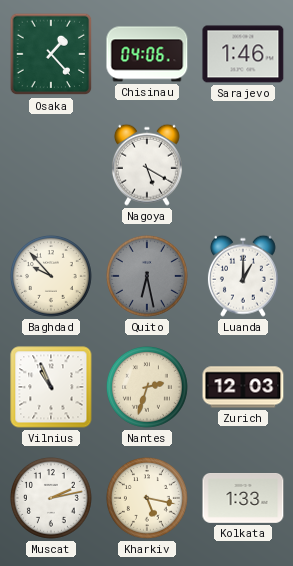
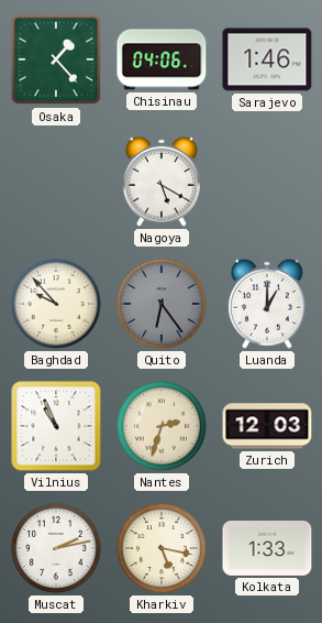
Quito: 6:28 -> 6:24 (162, 304)
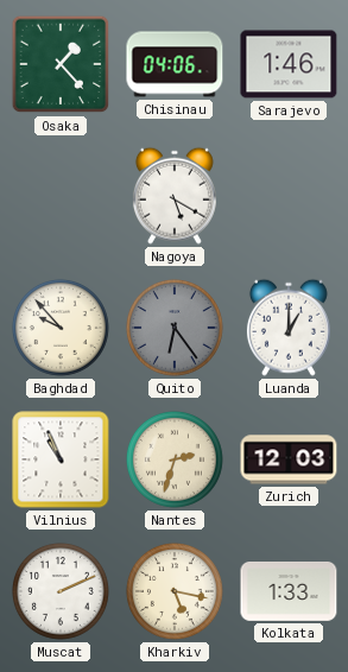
Muscat: 2:13 -> 2:11 (61, 591)
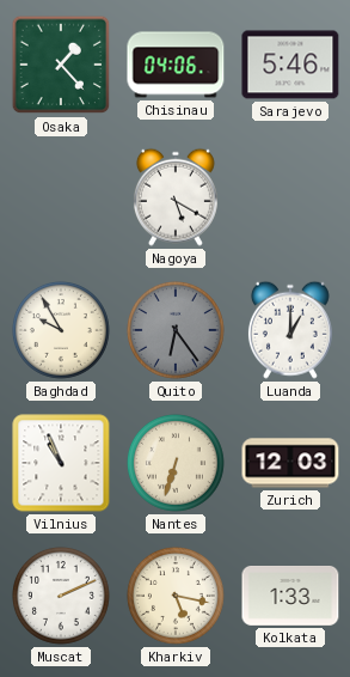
Sarajevo: 1:46 -> 5:46 (290, 65)
Baghdad: 9:53 -> 9:55 (61, 330)
Nantes: 2:33 -> 6:33 (176, 463)
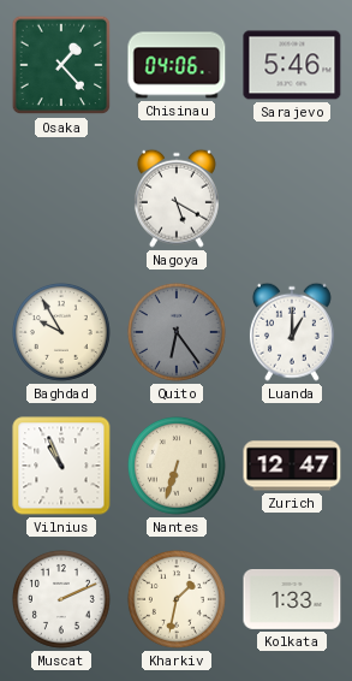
Zurich: 12:03 -> 12:47 (292, 466)
Kharkiv: 5:17 -> 1:32 (177, 599)
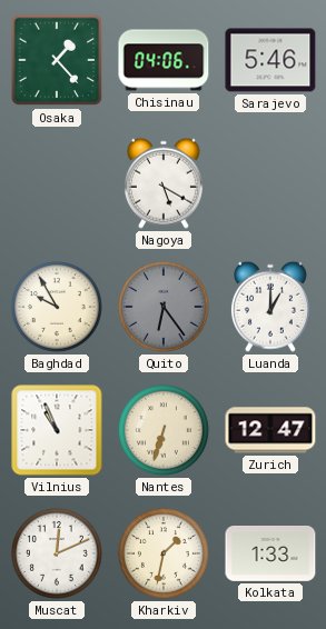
Muscat: 2:11 -> 12:11 (57, 553)
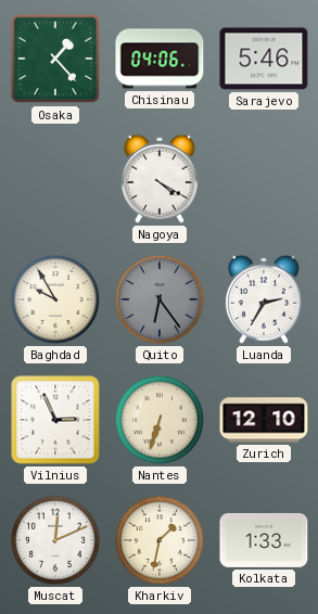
Nagoya: 5:20 -> 4:20 (160, 179)
Luanda: 1:00 -> 2:35 (264, 299)
Vilnius: 10:56 -> 2:56 (55, 420)
Zurich: 12:47 -> 12:10 (264, 420)
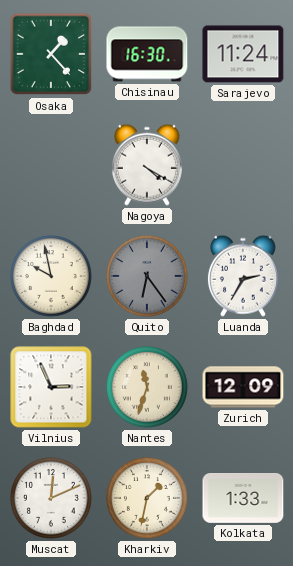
Chisinau: 04:06 -> 16:30 (147, 54)
Sarajevo: 5:46 -> 11:24 (243, 54)
Baghdad: 9:55 -> 9:58 (51, 276)
Nantes: 6:33 -> 11:33 (147, 387)
Zurich: 12:10 -> 12:09 (243, 387)
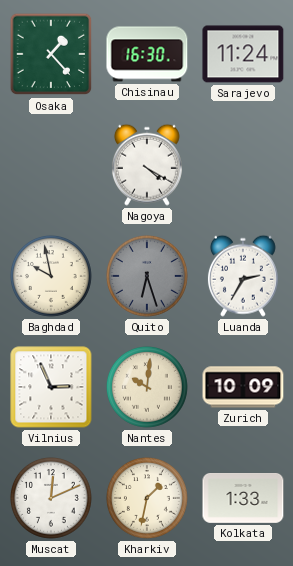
Quito: 6:24 -> 6:27 (147, 276)
Nantes: 11:33 -> 10:01 (147, 387)
Zurich: 12:09 -> 10:09 (243, 387)
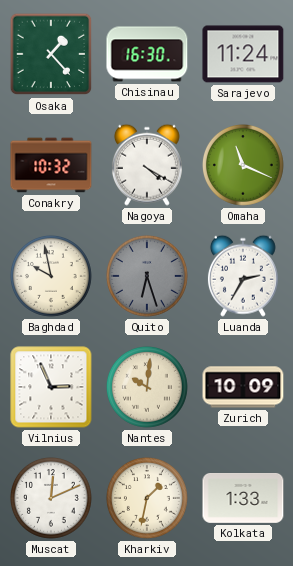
Conakry: none -> 10:32 (51, 165)
Omaha: none -> 11:19 (243, 165)
